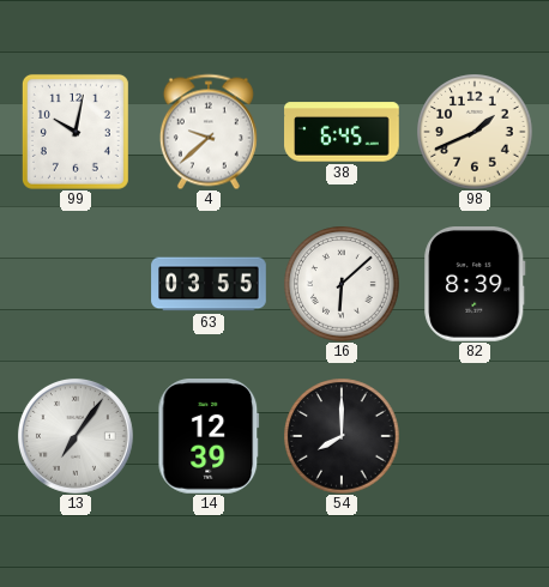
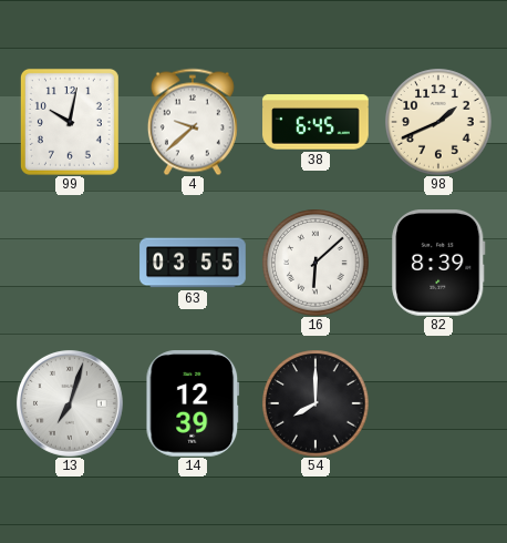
13: 7:06 -> 7:03 (70, 403)
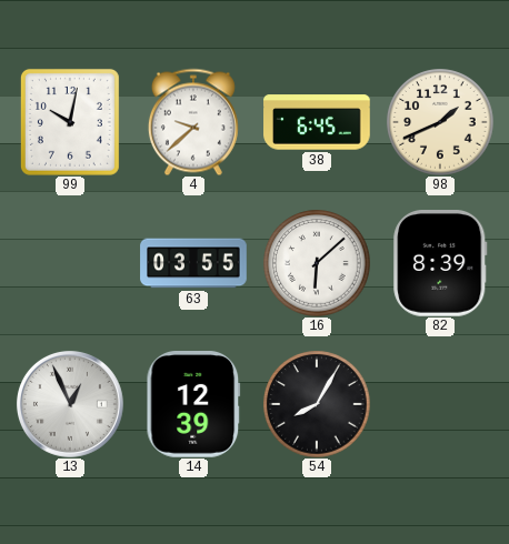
13: 7:03 -> 12:56 (70, 404)
54: 8:00 -> 8:05 (317, 404)
